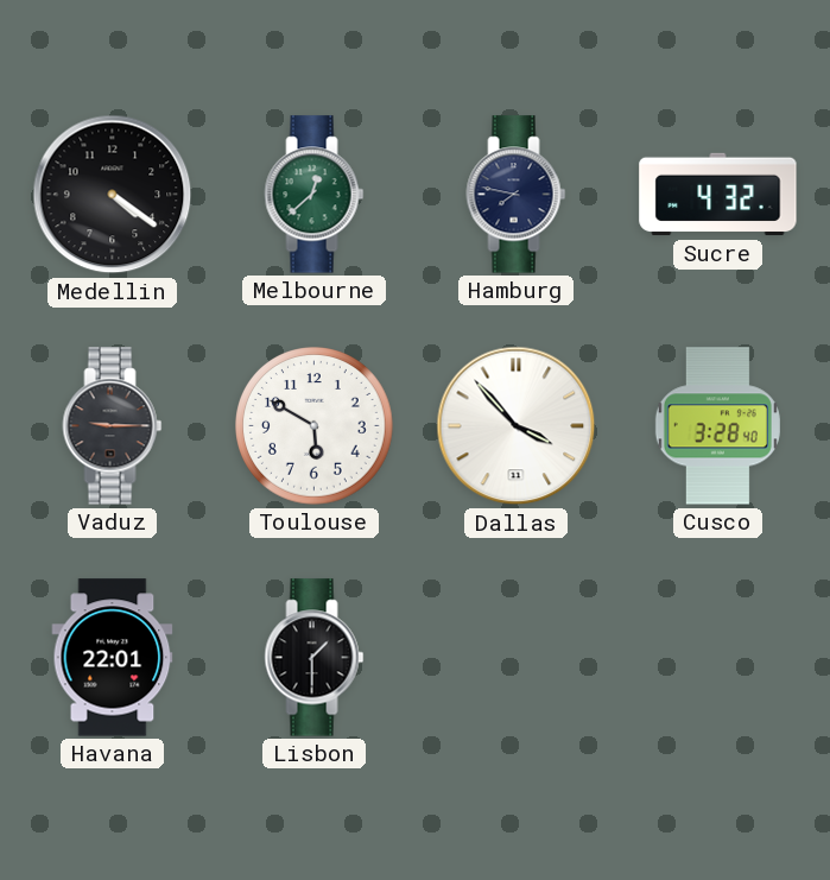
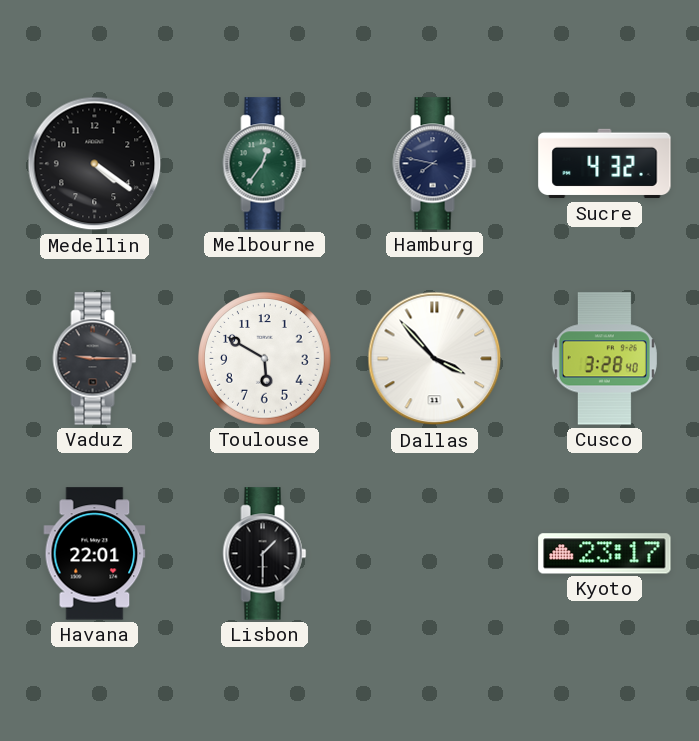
Melbourne: 12:38 -> 12:36 (265, 164)
Kyoto: none -> 23:17 (605, 554)
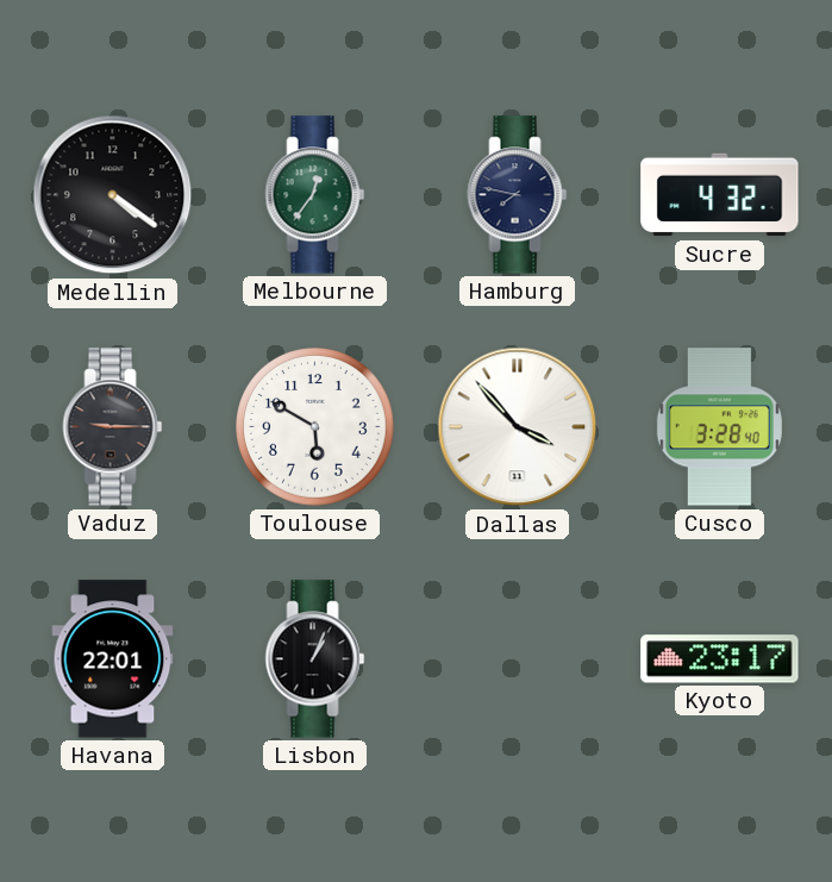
Lisbon: 1:30 -> 1:04 (315, 659)
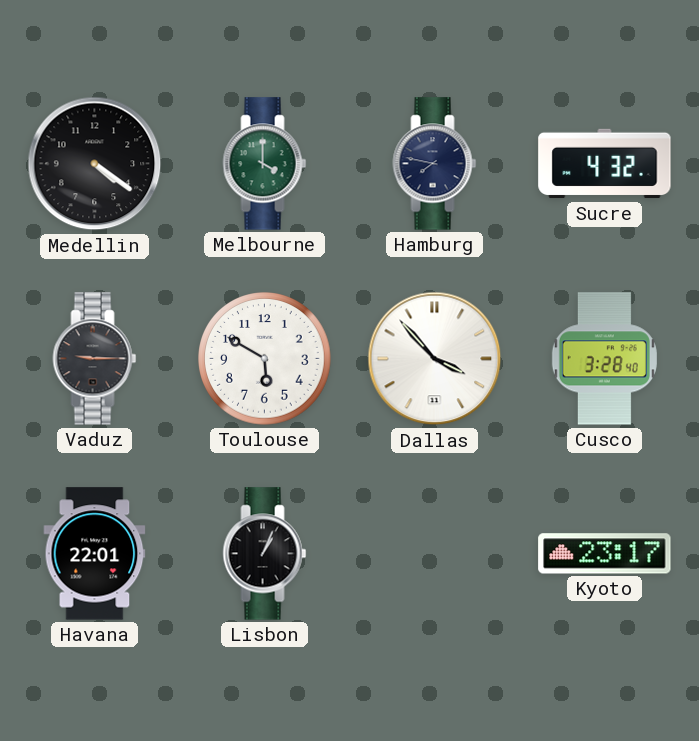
Melbourne: 12:36 -> 4:00 (265, 164)
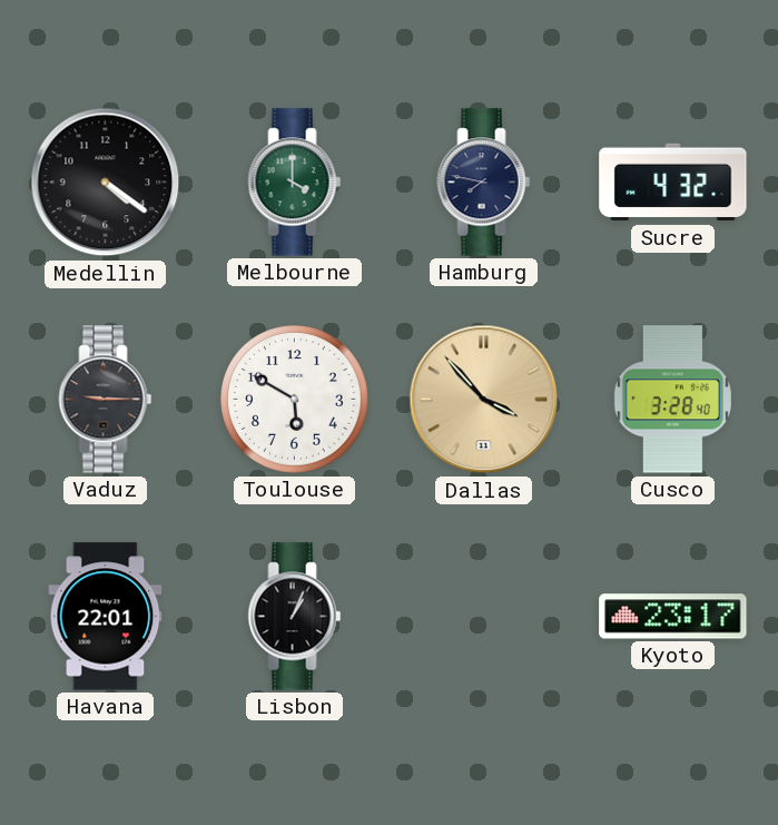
Dallas dial: white -> champagne (484, 400)
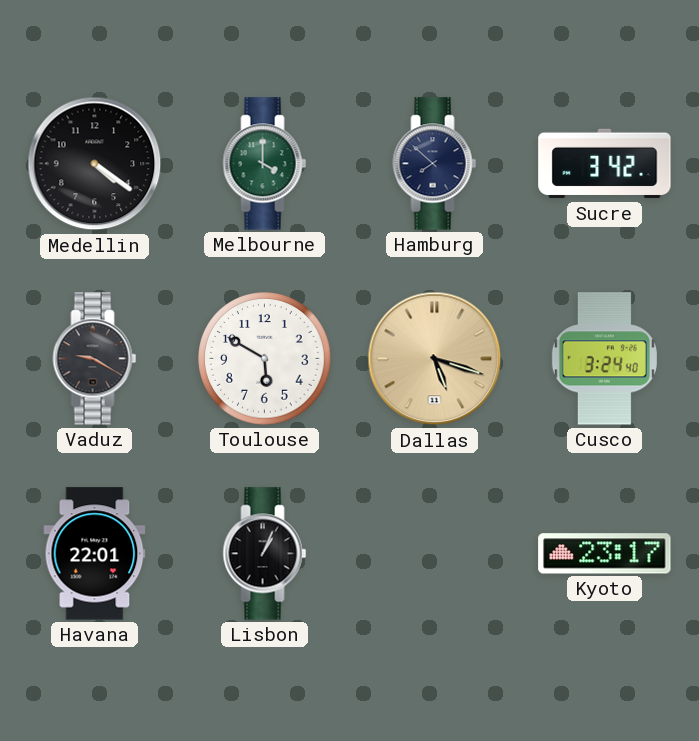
Hamburg: 7:47 -> 7:52 (435, 164)
Sucre: 4:32 -> 3:42 (605, 164)
Vaduz: 9:15 -> 9:20 (95, 359)
Dallas: 3:53 -> 5:18 (435, 359)
Cusco: 3:28 -> 3:24 (604, 359)
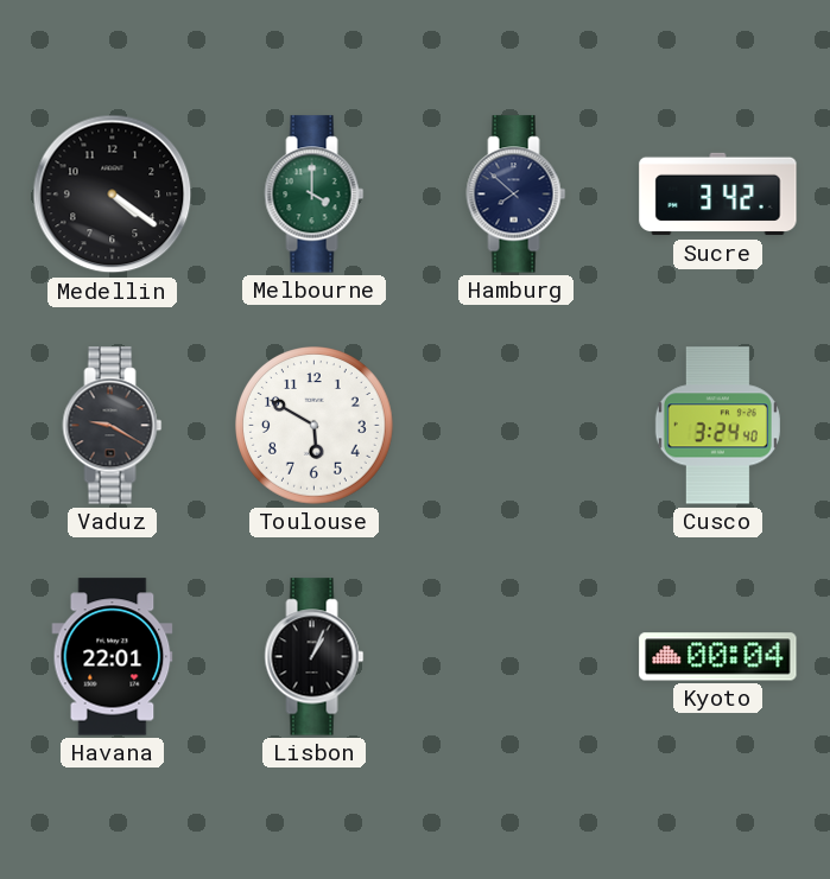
Dallas: 5:18 -> none (435, 359)
Kyoto: 23:17 -> 00:04 (718, 657)
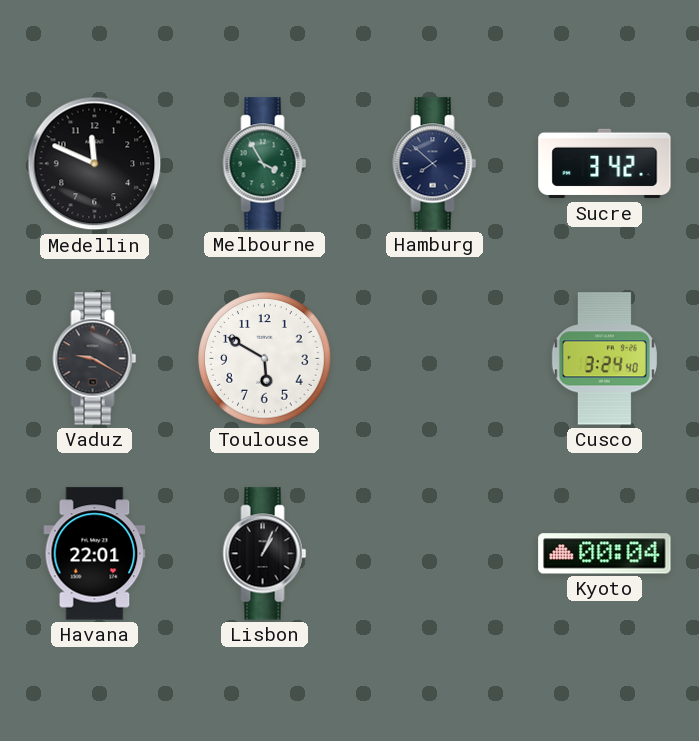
Medellin: 4:21 -> 11:49 (95, 164)
Melbourne: 4:00 -> 3:55 (265, 164)
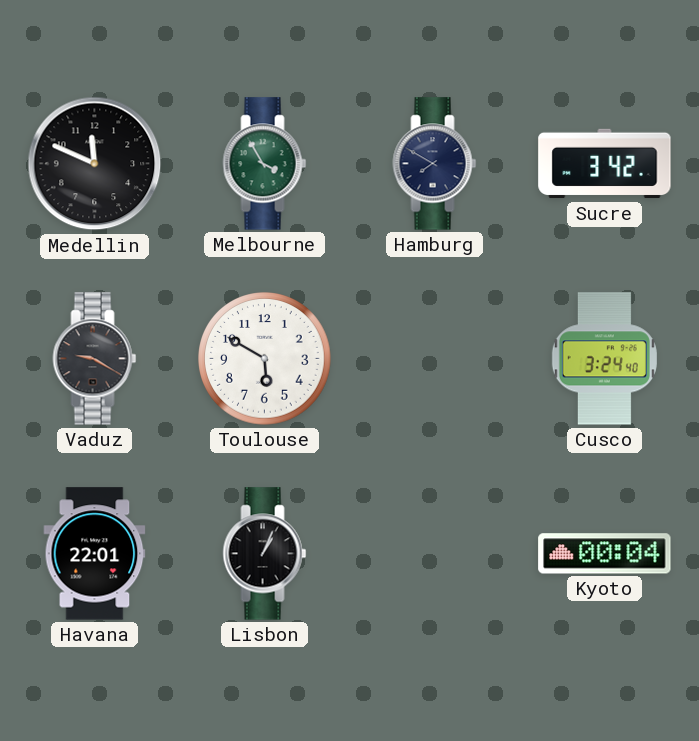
Hamburg: 7:52 -> 7:50 (435, 164)
